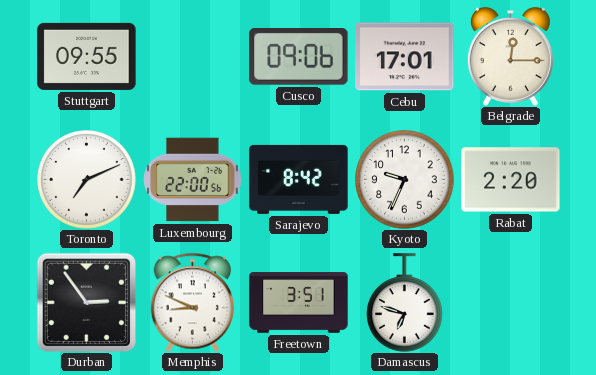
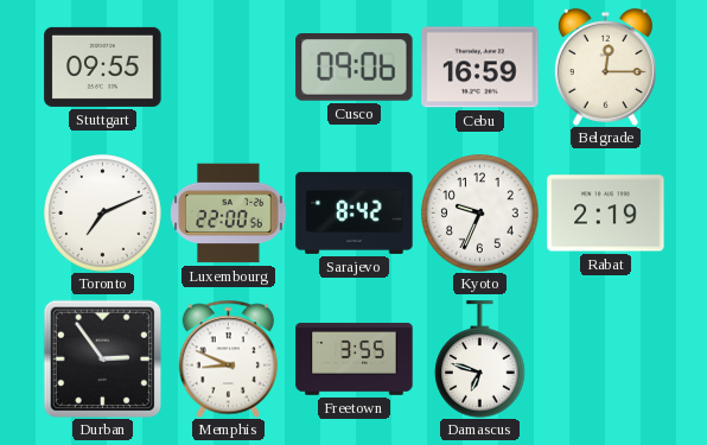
Cebu: 17:01 -> 16:59 (480, 68)
Rabat: 2:20 -> 2:19 (606, 214)
Freetown: 3:51 -> 3:55 (355, 360)
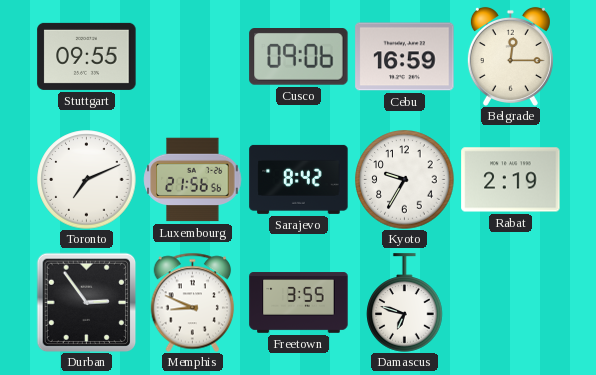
Luxembourg: 22:00 -> 21:56 (193, 180)
Kyoto: 9:34 -> 9:35 (405, 180)
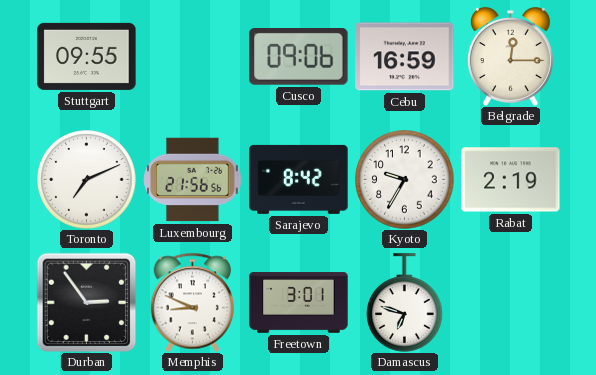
Freetown: 3:55 -> 3:01 (299, 303)
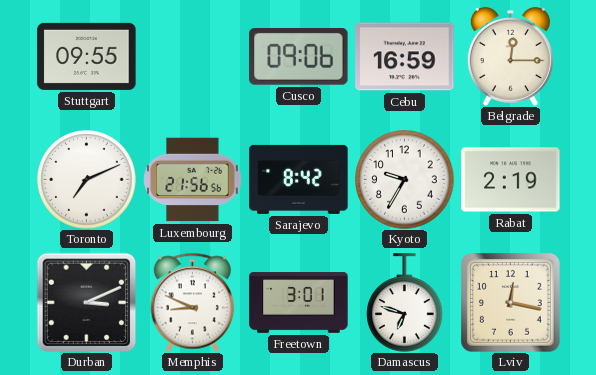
Durban: 2:54 -> 3:11 (86, 302)
Lviv: none -> 12:17 (511, 303)
